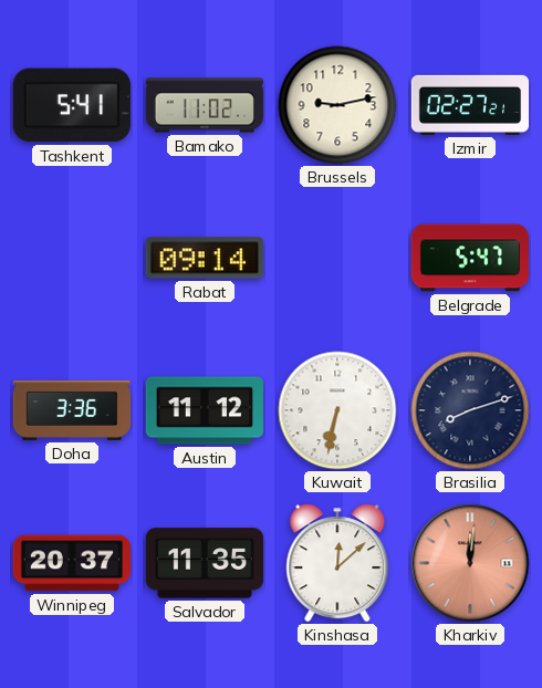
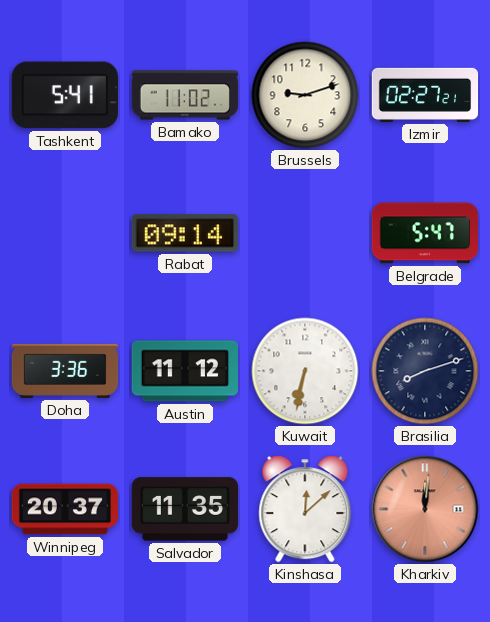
Brussels: 9:13 -> 9:12 (305, 95)
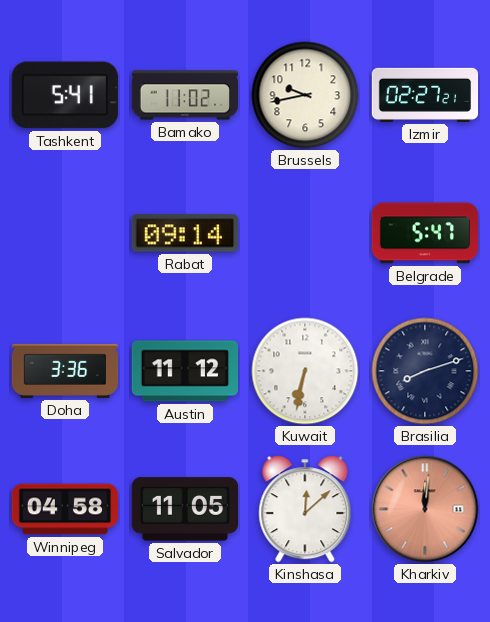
Brussels: 9:12 -> 9:43 (305, 95)
Winnipeg: 20:37 -> 04:58 (64, 509)
Salvador: 11:35 -> 11:05 (184, 509)
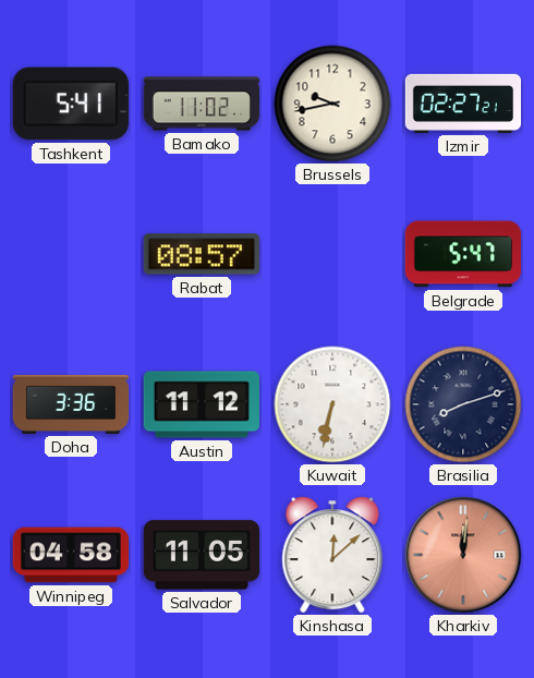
Rabat: 09:14 -> 08:57 (202, 254)
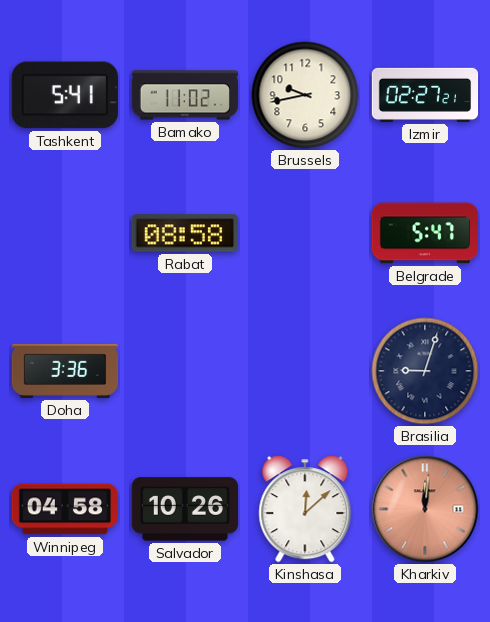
Rabat: 08:57 -> 08:58 (185, 233)
Austin: 11:12 -> none (201, 404)
Kuwait: 6:32 -> none (332, 404)
Brasilia: 8:12 -> 9:03 (425, 371)
Salvador: 11:05 -> 10:26 (184, 509)
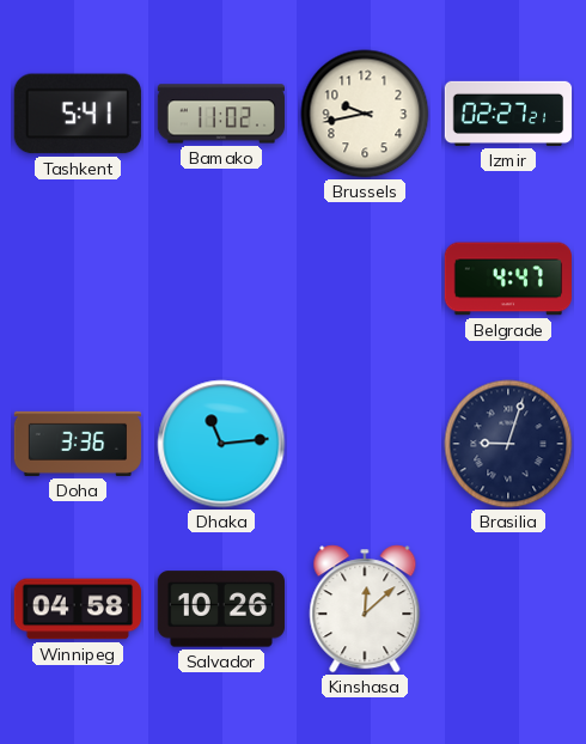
Rabat: 08:58 -> none (185, 233)
Belgrade: 5:47 -> 4:47 (507, 279)
Dhaka: none -> 11:14 (221, 444)
Kharkiv: 12:01 -> none (425, 509)
